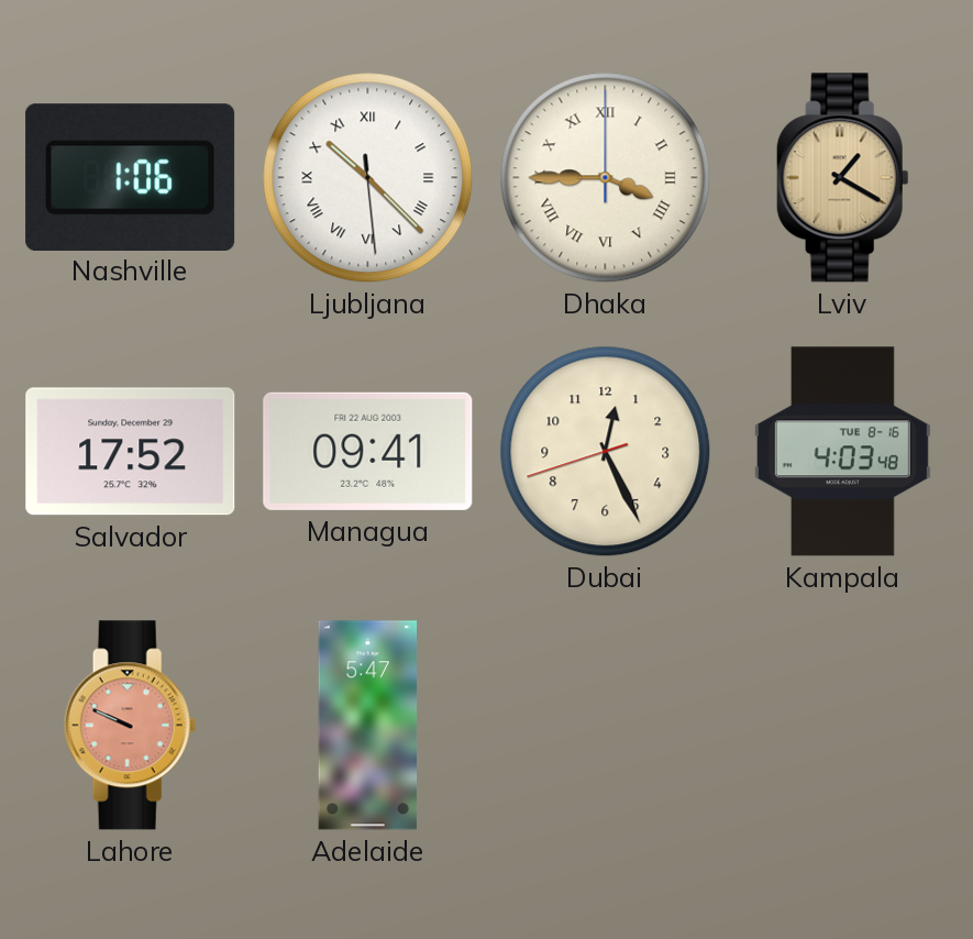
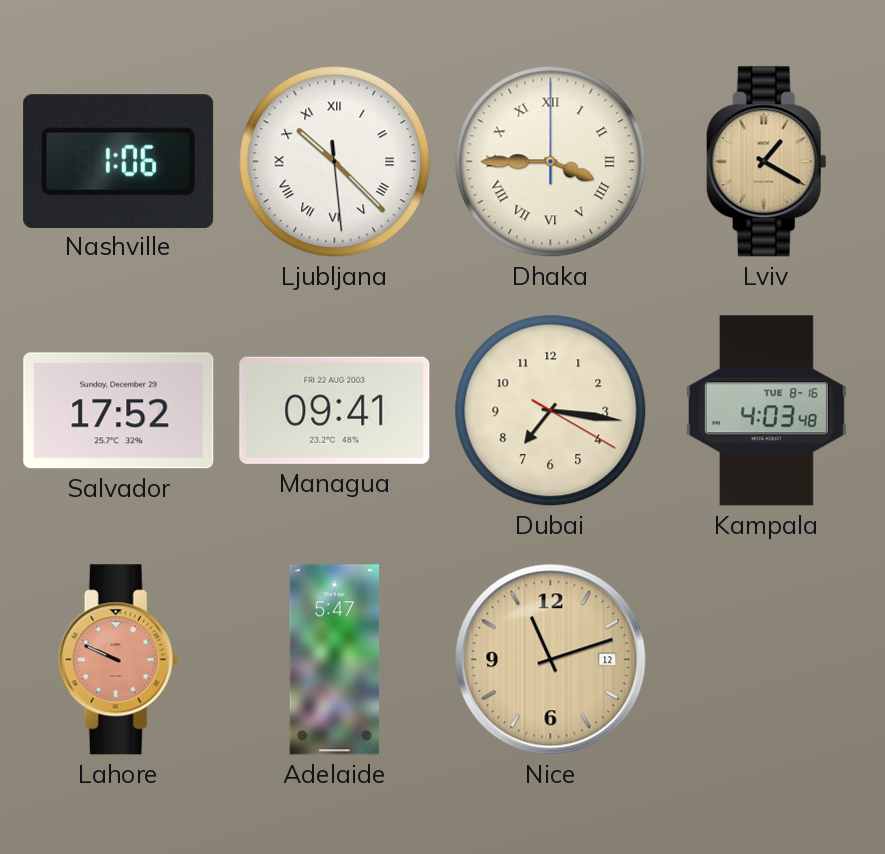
Dubai: 12:25 -> 7:16 (551, 411)
Nice: none -> 11:12 (551, 660)
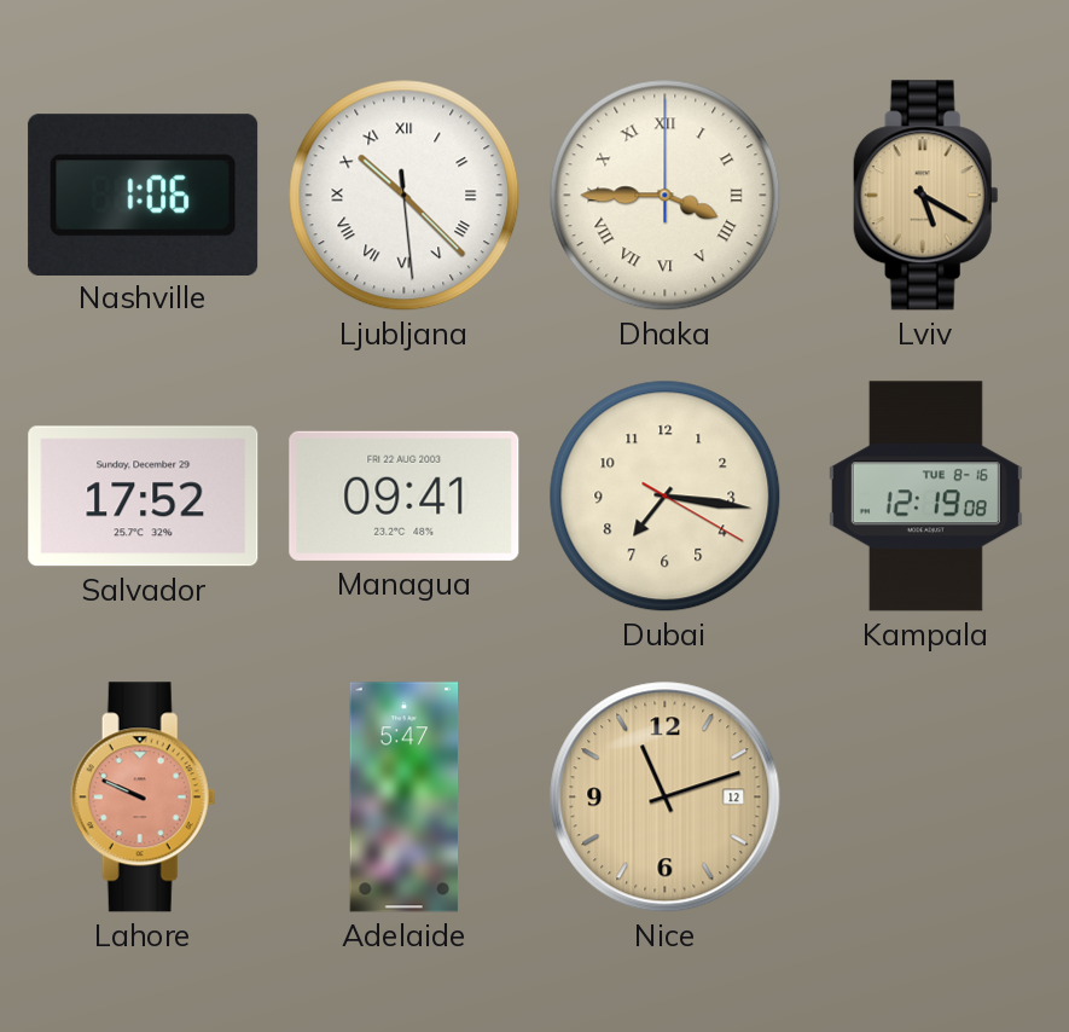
Lviv: 1:20 -> 5:20 (925, 196)
Kampala: 4:03 -> 12:19 (925, 497)
